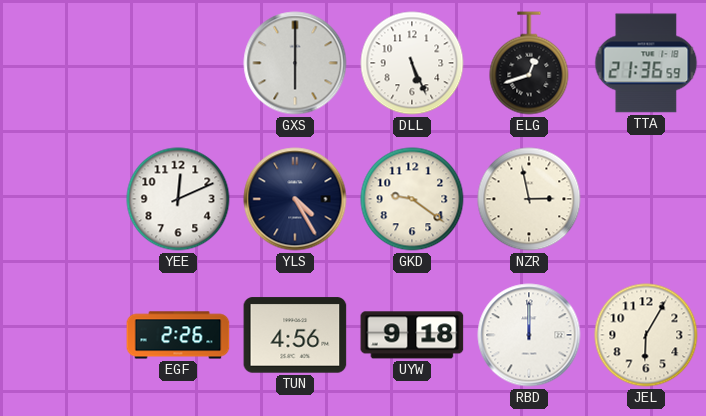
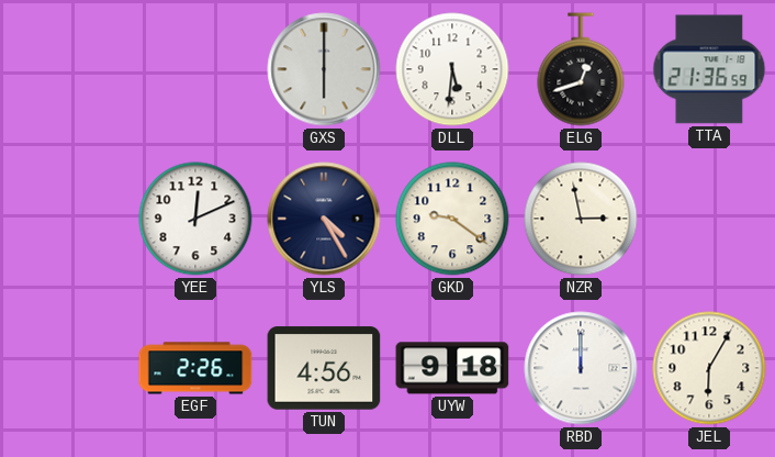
DLL: 5:26 -> 5:31 (452, 69)
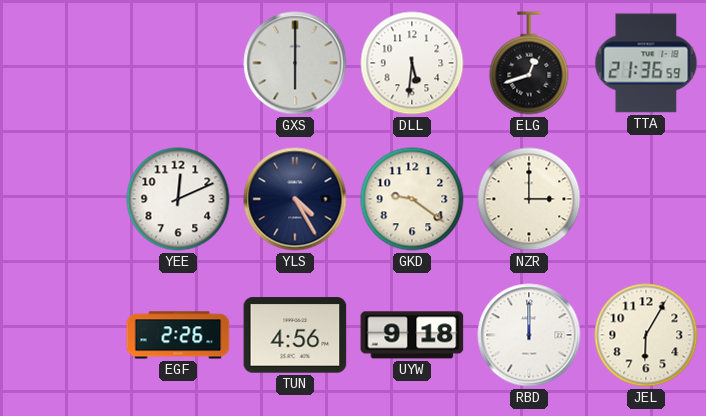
NZR: 2:58 -> 3:00 (529, 199)
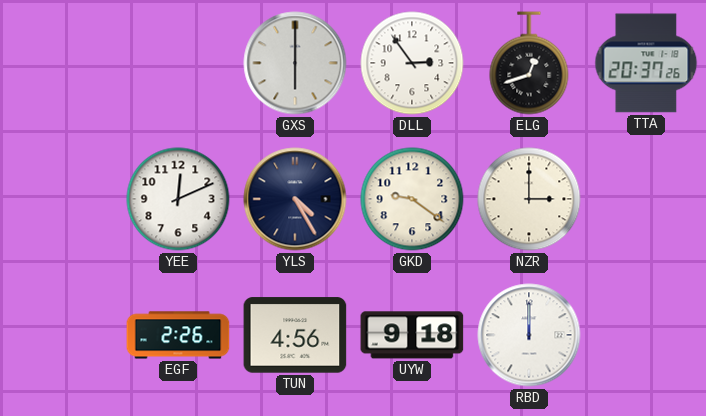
DLL: 5:31 -> 2:54 (412, 63)
TTA: 21:36 -> 20:37 (646, 63)
JEL: 6:05 -> none (646, 335)
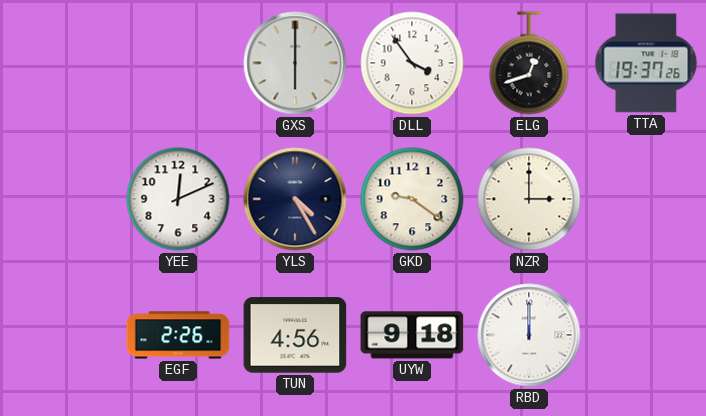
DLL: 2:54 -> 3:54 (412, 63)
TTA: 20:37 -> 19:37 (646, 63)
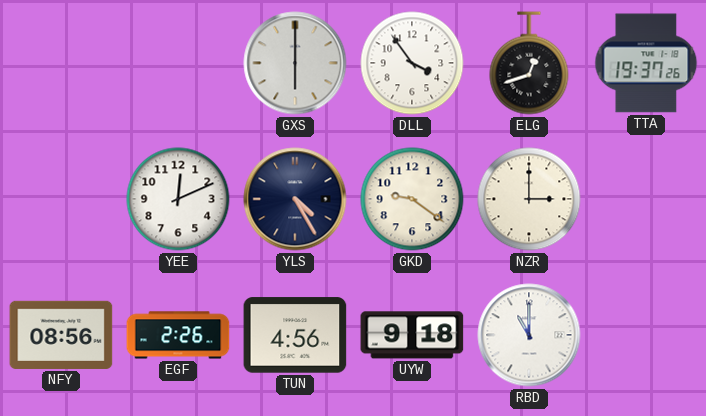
NFY: none -> 08:56 (61, 335)
RBD: 12:00 -> 11:00 (529, 335)
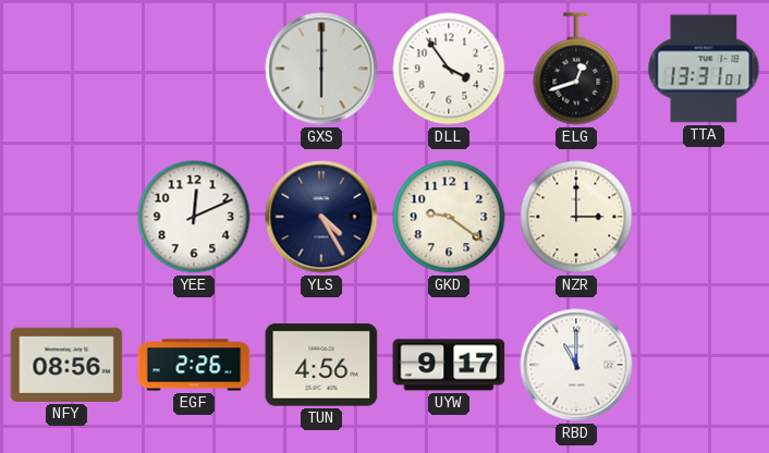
TTA: 19:37 -> 13:31 (704, 69)
UYW: 9:18 -> 9:17 (449, 365)
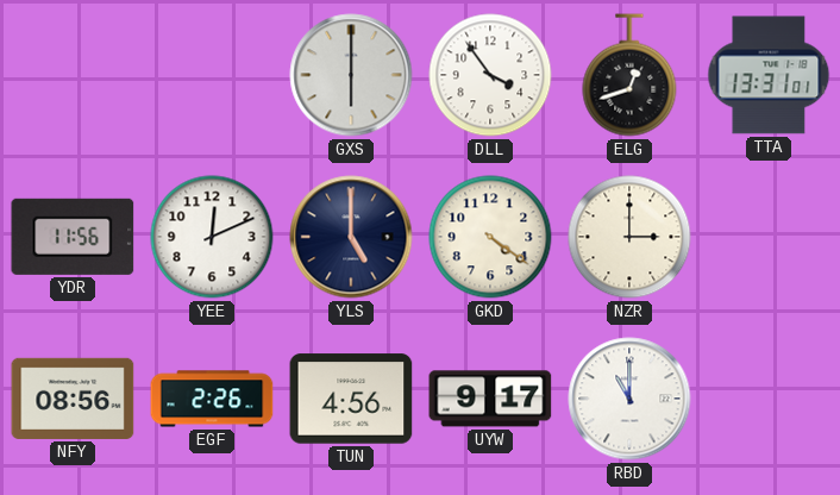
YDR: none -> 11:56 (73, 237)
YLS: 4:25 -> 5:00 (351, 237)
GKD: 9:21 -> 4:21 (490, 237)
